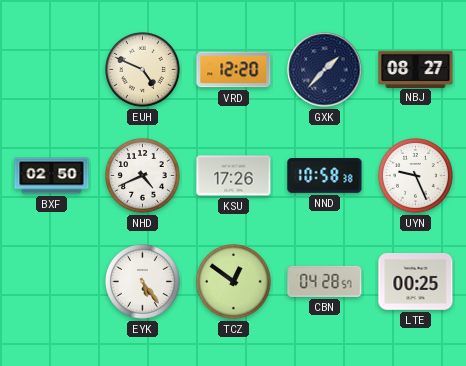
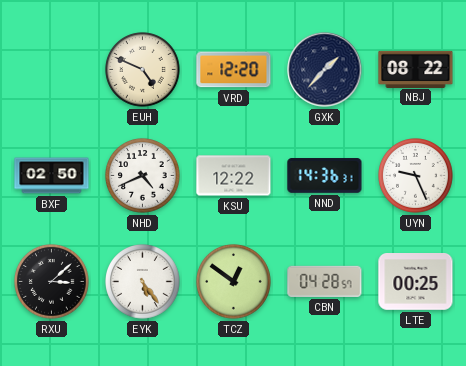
NBJ: 08:27 -> 08:22 (416, 69)
KSU: 17:26 -> 12:22 (234, 176)
NND: 10:58 -> 14:36 (325, 176)
RXU: none -> 3:08 (52, 282)
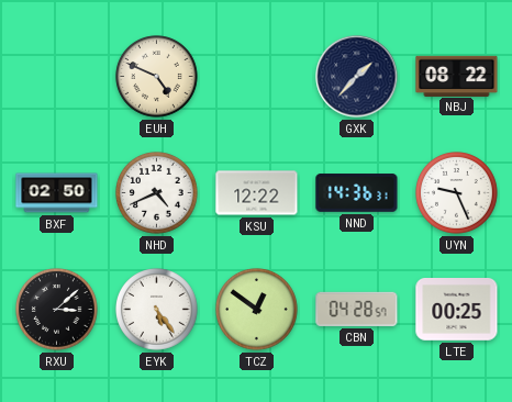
VRD: 12:20 -> none (234, 70)
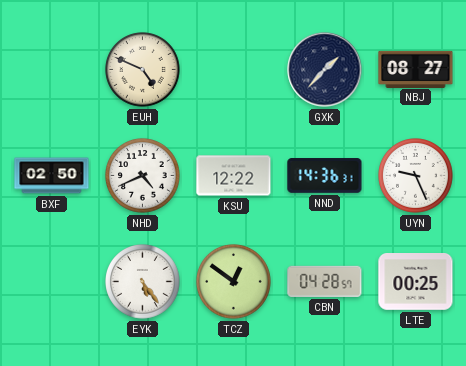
NBJ: 08:22 -> 08:27 (416, 69)
RXU: 3:08 -> none (57, 310)
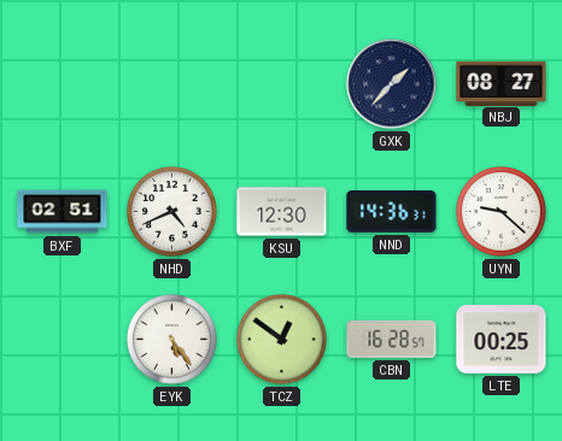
EUH: 4:49 -> none (143, 70)
BXF: 02:50 -> 02:51 (63, 212)
KSU: 12:22 -> 12:30 (282, 212)
UYN: 9:26 -> 9:22 (502, 212)
CBN: 04:28 -> 16:28 (392, 339)
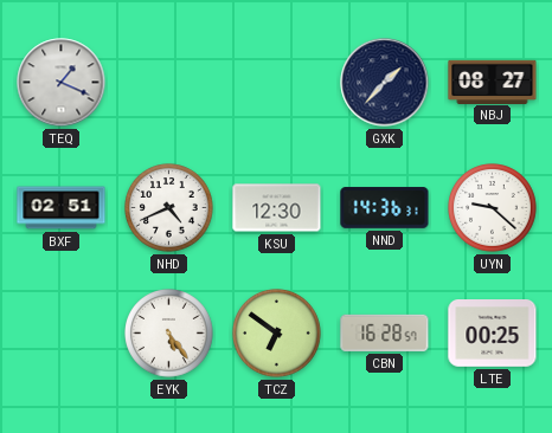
TEQ: none -> 1:19 (62, 83)
TCZ: 12:51 -> 6:51 (277, 334)
